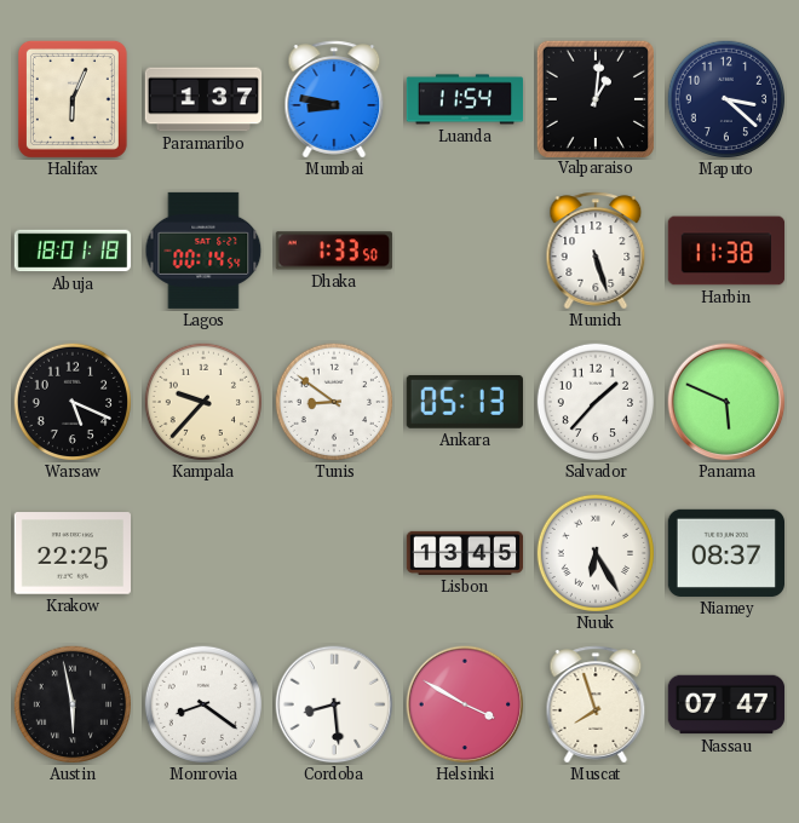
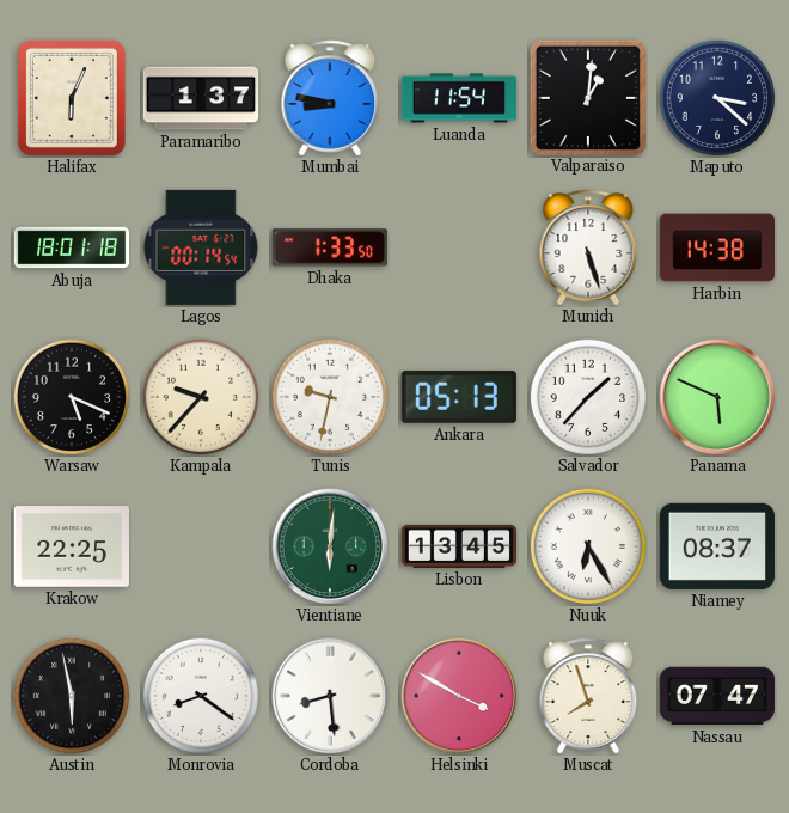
Harbin: 11:38 -> 14:38 (717, 247)
Tunis: 8:51 -> 9:32 (329, 396)
Vientiane: none -> 6:01 (330, 546)
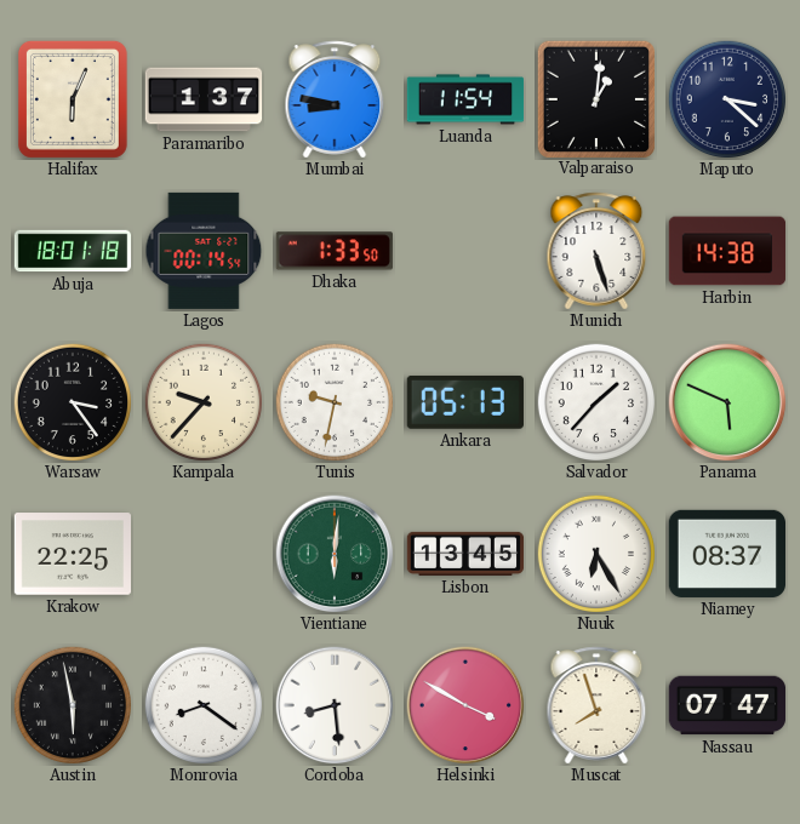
Warsaw: 5:19 -> 3:24 (72, 401)
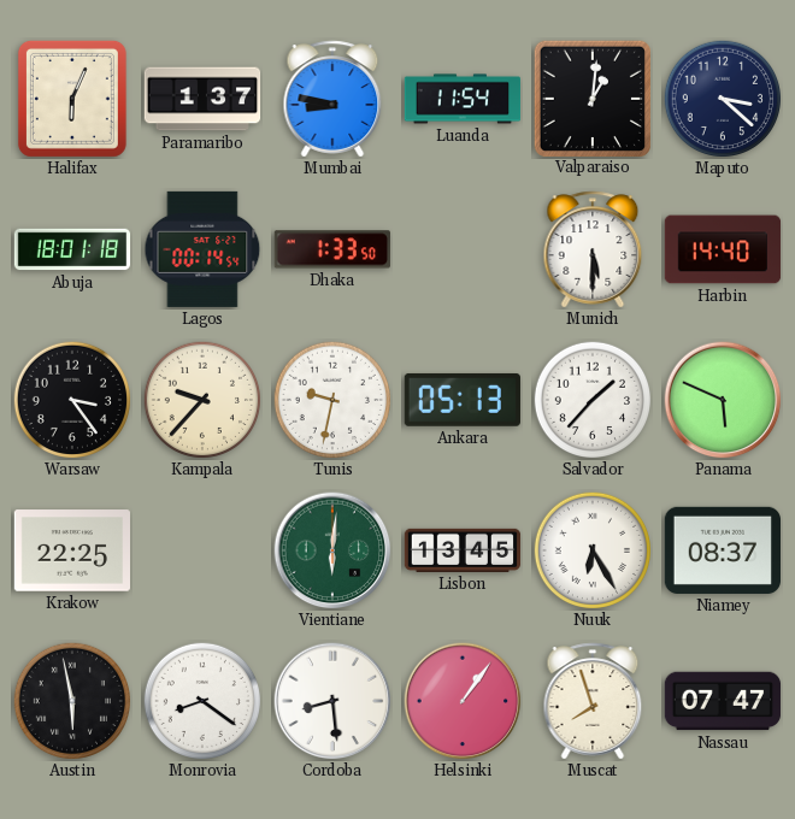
Munich: 5:27 -> 5:30 (593, 249)
Harbin: 14:38 -> 14:40 (723, 249)
Helsinki: 3:50 -> 1:06 (463, 701)
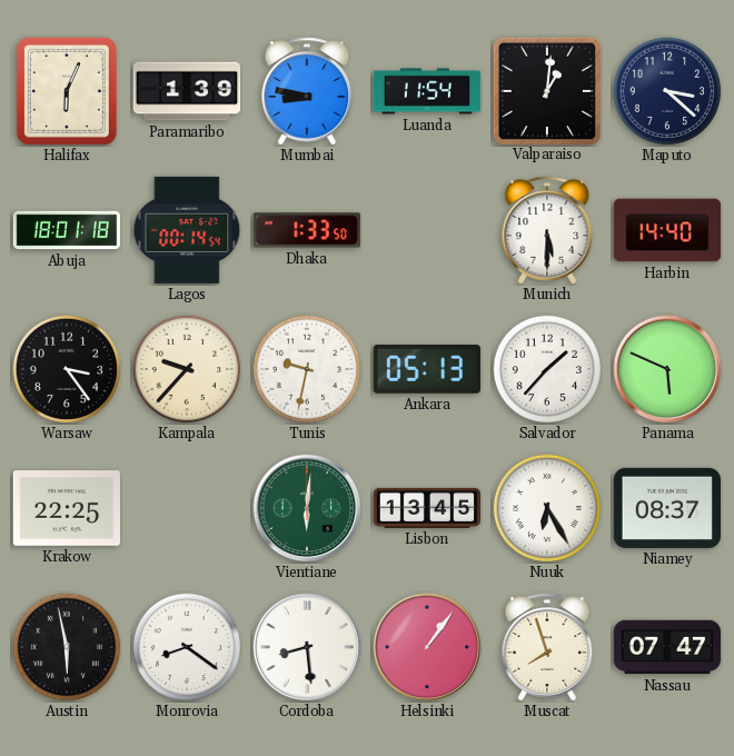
Paramaribo: 1:37 -> 1:39 (187, 91)
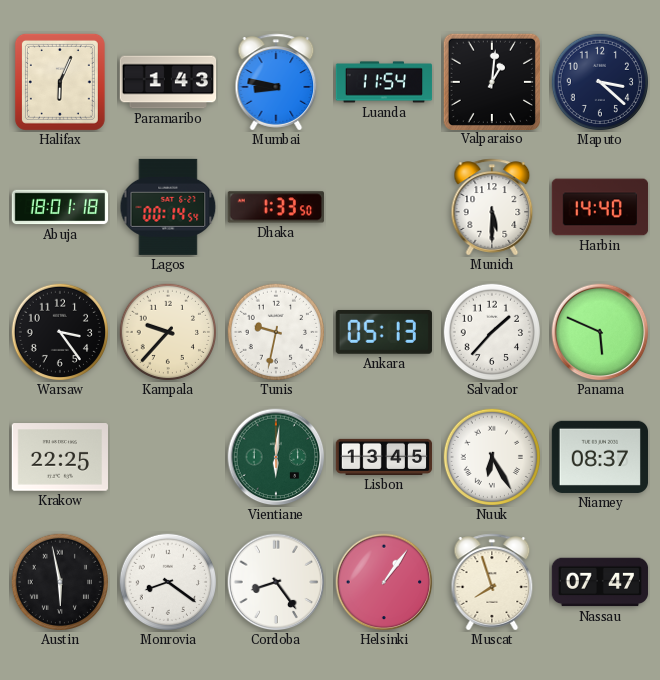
Paramaribo: 1:39 -> 1:43 (168, 82)
Cordoba: 8:29 -> 8:24 (276, 582)
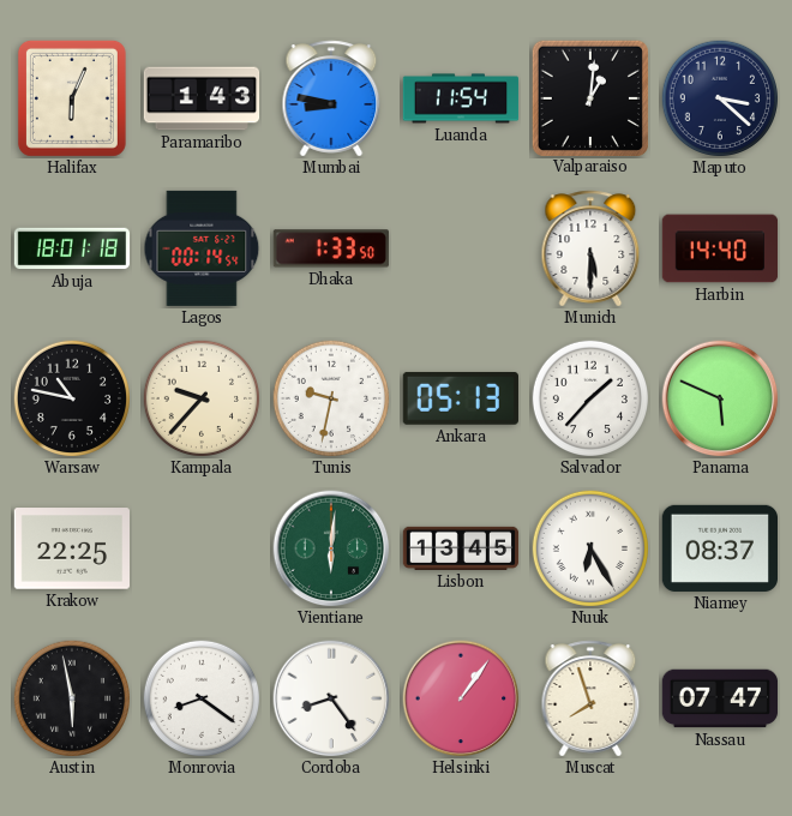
Warsaw: 3:24 -> 10:47 (71, 397)
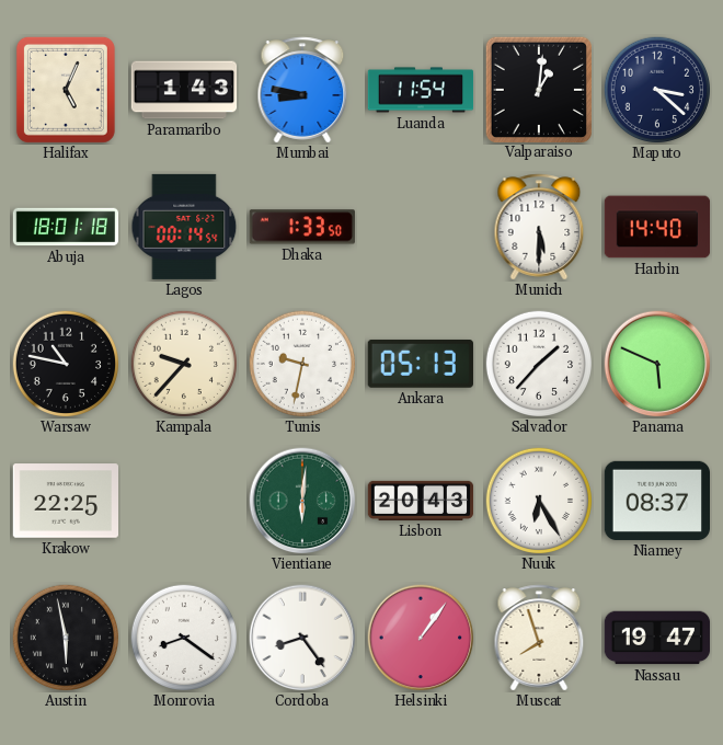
Halifax: 6:04 -> 5:04 (66, 90)
Lisbon: 13:45 -> 20:43 (421, 501)
Nassau: 07:47 -> 19:47 (657, 638)
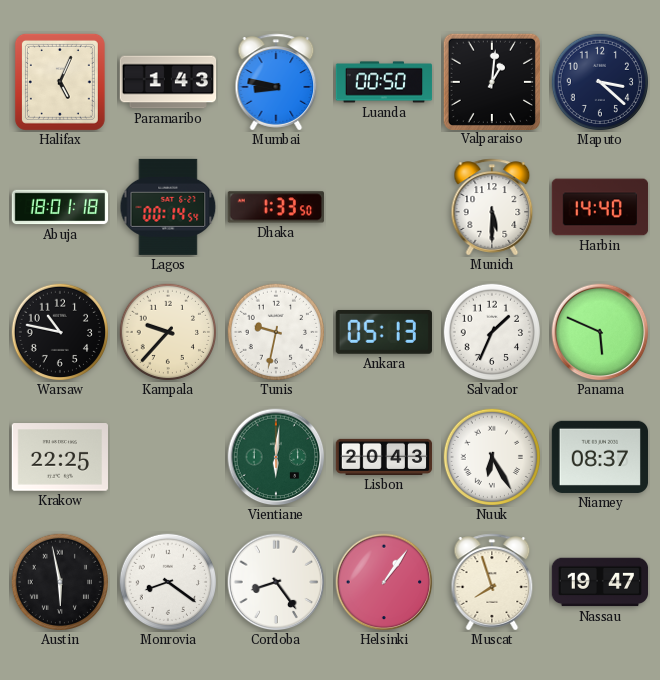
Luanda: 11:54 -> 00:50 (384, 82)
Salvador: 1:37 -> 1:34 (491, 331)
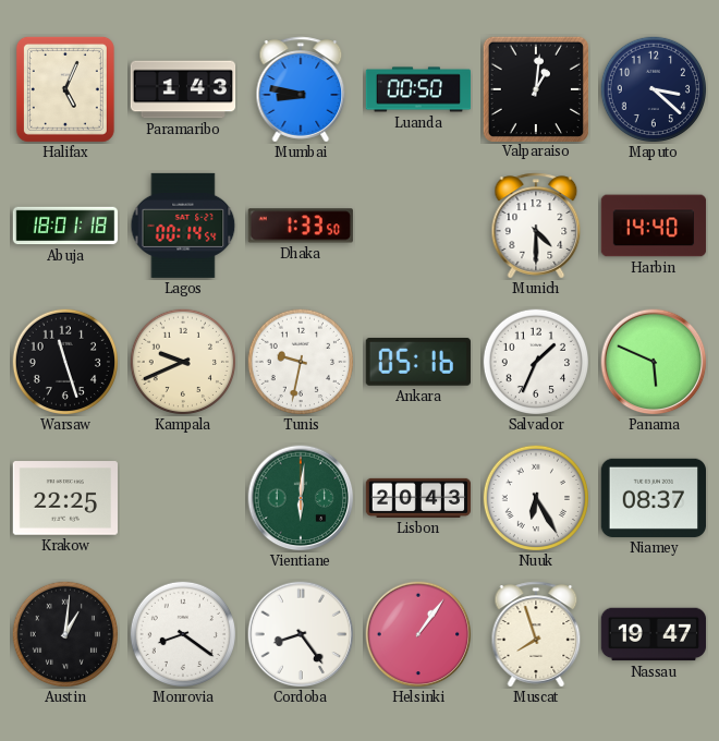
Munich: 5:30 -> 4:30 (536, 226)
Warsaw: 10:47 -> 11:27 (64, 361)
Kampala: 9:37 -> 9:41 (182, 361)
Ankara: 05:13 -> 05:16 (417, 362)
Austin: 5:58 -> 1:01 (64, 633)
